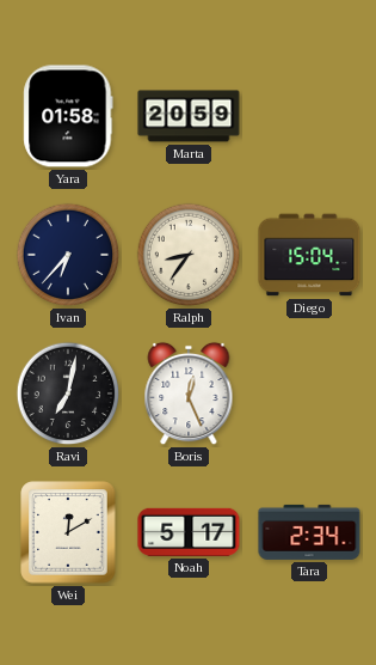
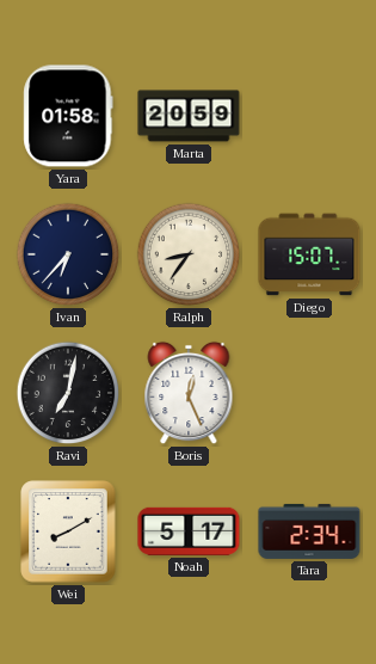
Diego: 15:04 -> 15:07 (309, 254)
Wei: 12:10 -> 8:10 (68, 531)
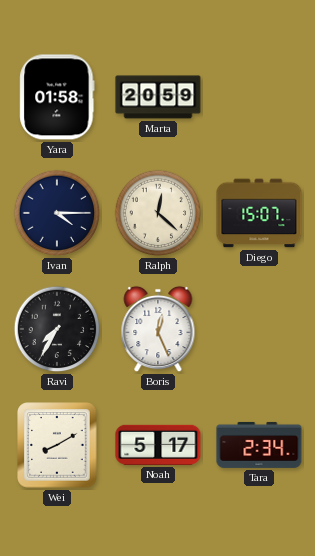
Ivan: 6:37 -> 4:15 (57, 213)
Ralph: 8:36 -> 12:22 (158, 213)
Ravi: 7:02 -> 7:35 (57, 329)
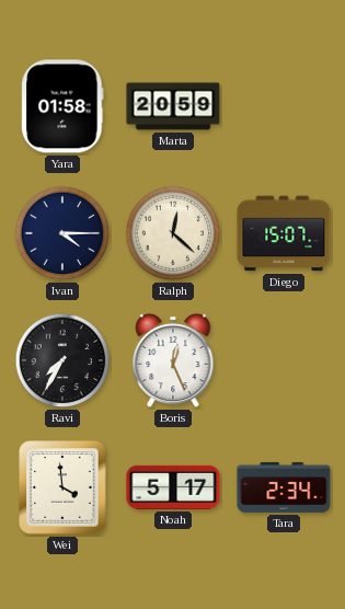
Wei: 8:10 -> 3:59 (62, 487)
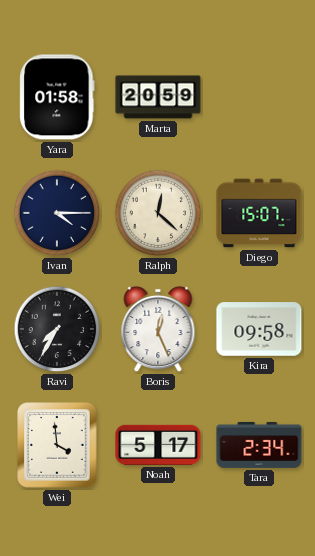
Kira: none -> 09:58 (259, 329)
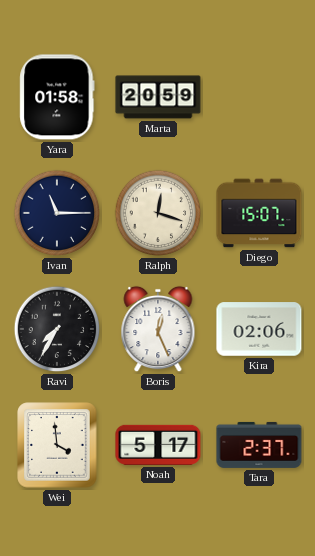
Ivan: 4:15 -> 11:15 (57, 213)
Ralph: 12:22 -> 12:18 (158, 213)
Kira: 09:58 -> 02:06 (259, 329)
Tara: 2:34 -> 2:37 (259, 445)
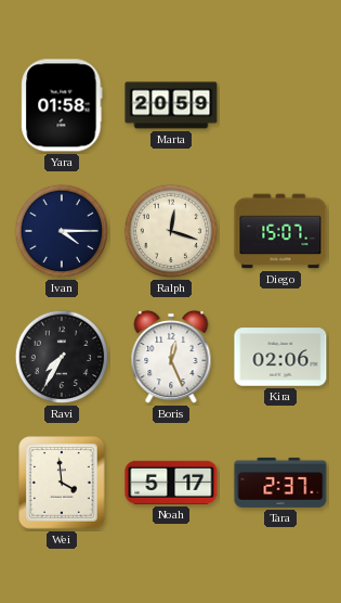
Ivan: 11:15 -> 4:15 (62, 231)
